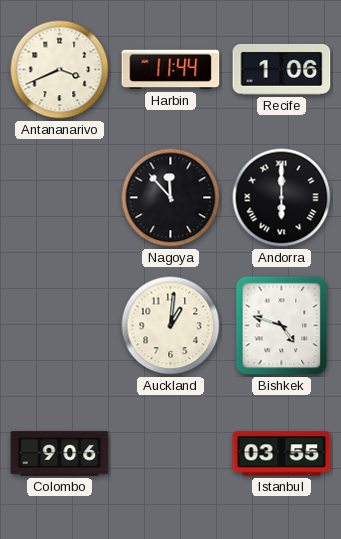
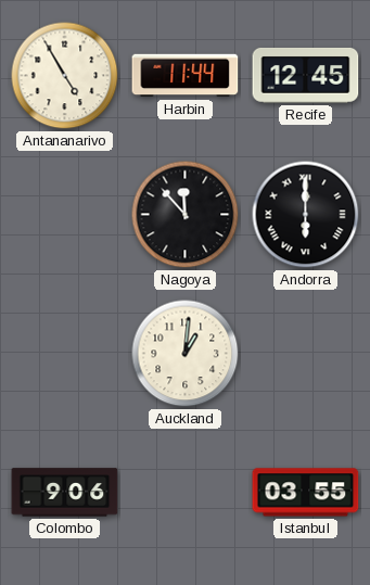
Antananarivo: 3:41 -> 4:55 (65, 76)
Recife: 1:06 -> 12:45 (306, 76)
Bishkek: 4:48 -> none (282, 326)
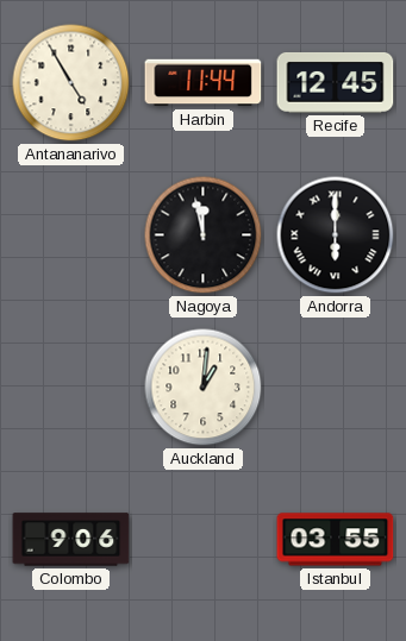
Nagoya: 11:53 -> 11:58 (204, 235)
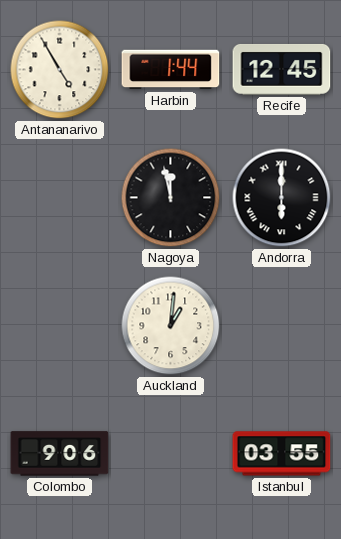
Harbin: 11:44 -> 1:44 (171, 70)
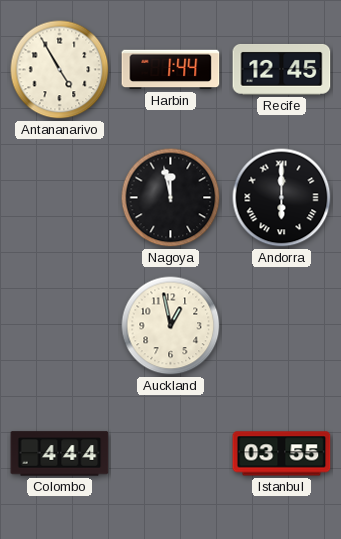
Auckland: 1:01 -> 12:58 (171, 326)
Colombo: 9:06 -> 4:44 (60, 454)
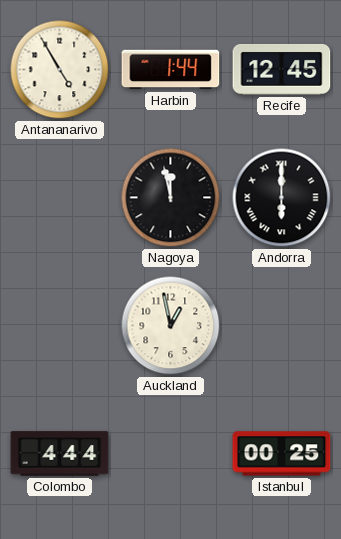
Istanbul: 03:55 -> 00:25 (282, 454)
